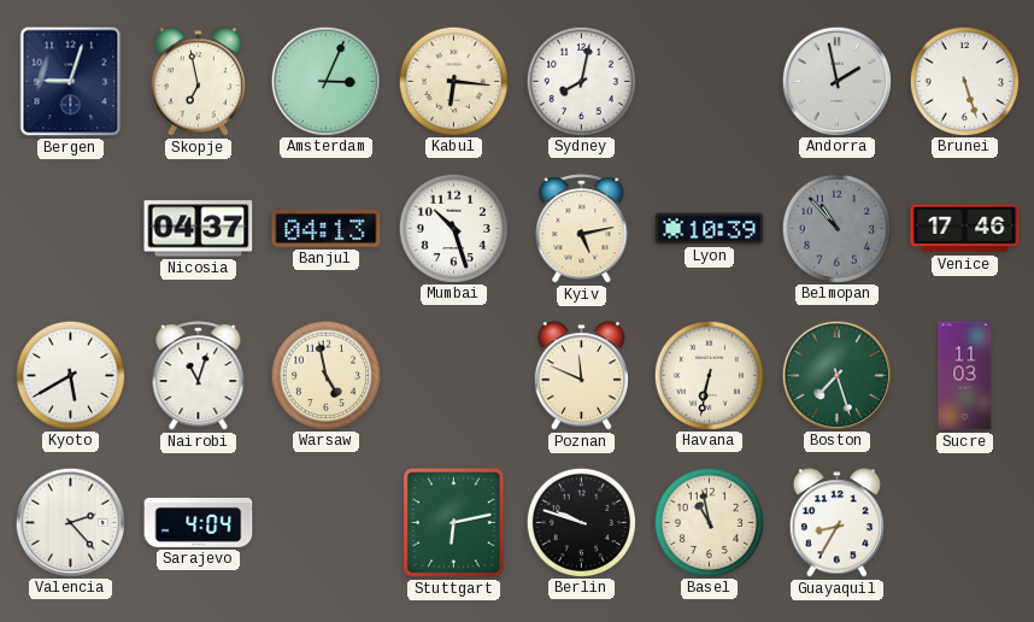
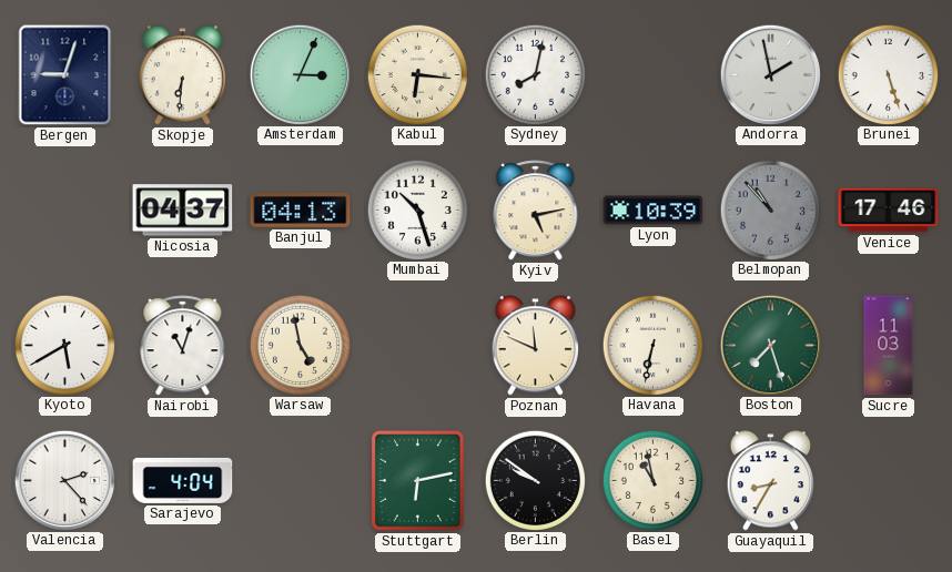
Skopje: 6:58 -> 6:31 (182, 75)
Berlin: 9:48 -> 9:51 (535, 480)
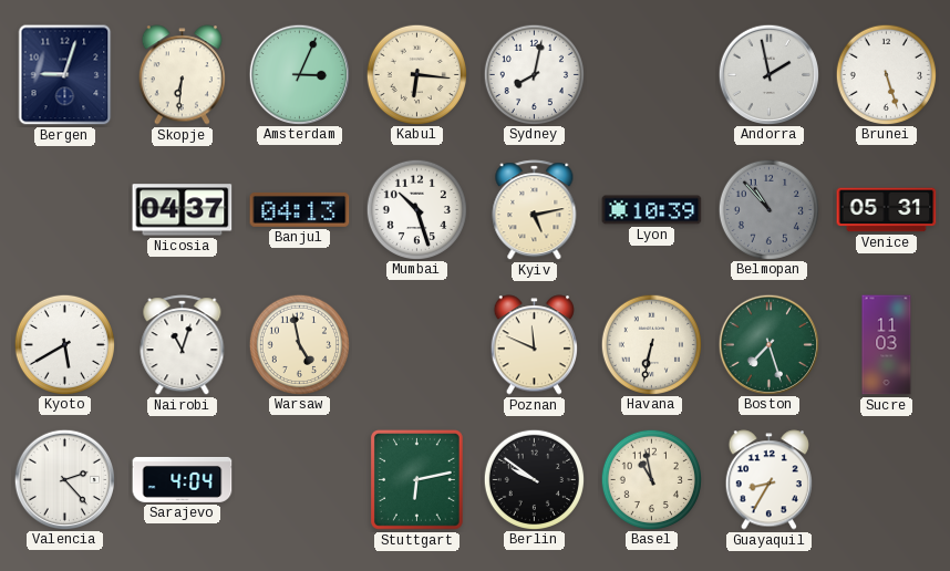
Venice: 17:46 -> 05:31 (887, 210)
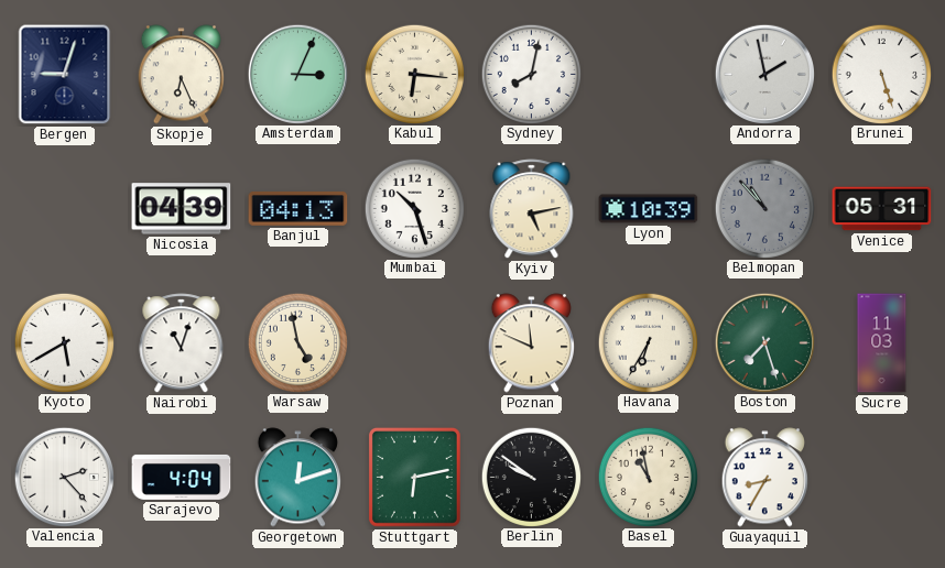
Skopje: 6:31 -> 6:26 (181, 75)
Nicosia: 04:37 -> 04:39 (182, 209)
Havana: 6:32 -> 6:35 (648, 342)
Georgetown: none -> 12:12 (297, 478)
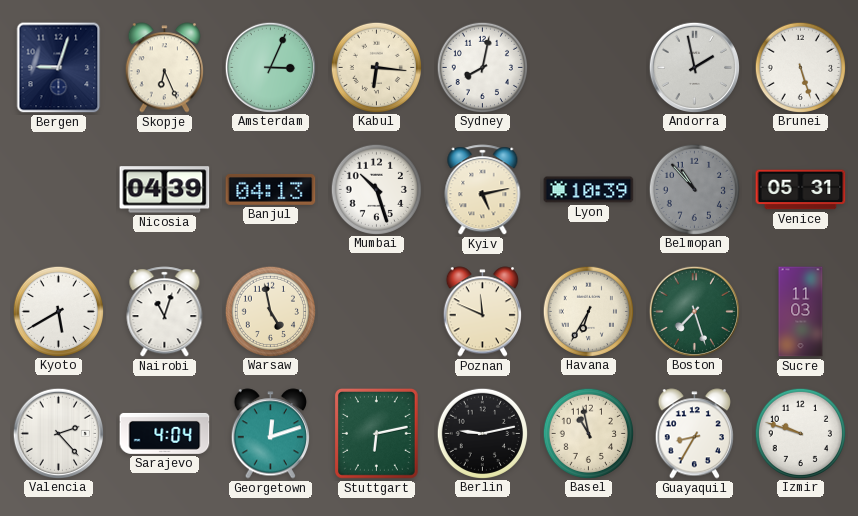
Berlin: 9:51 -> 9:13 (482, 433)
Izmir: none -> 9:48 (800, 433)
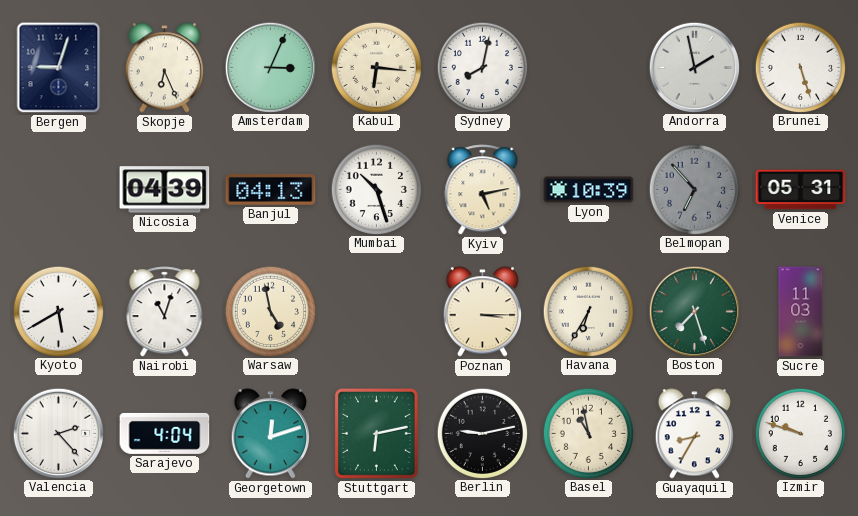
Belmopan: 10:53 -> 6:53 (694, 189)
Poznan: 11:49 -> 3:15 (482, 312)
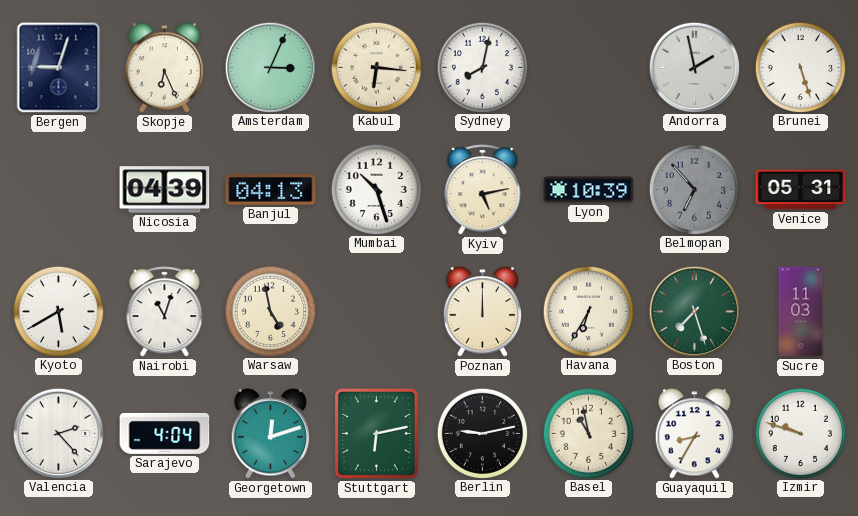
Poznan: 3:15 -> 12:00 (482, 312)
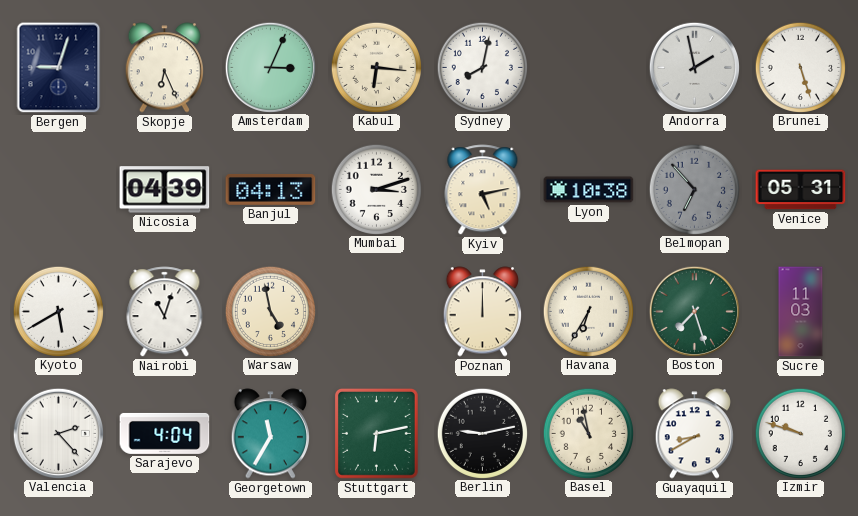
Mumbai: 10:27 -> 3:12 (376, 189)
Lyon: 10:39 -> 10:38 (589, 190)
Georgetown: 12:12 -> 11:35 (270, 434)
Guayaquil: 8:35 -> 8:40 (694, 434)
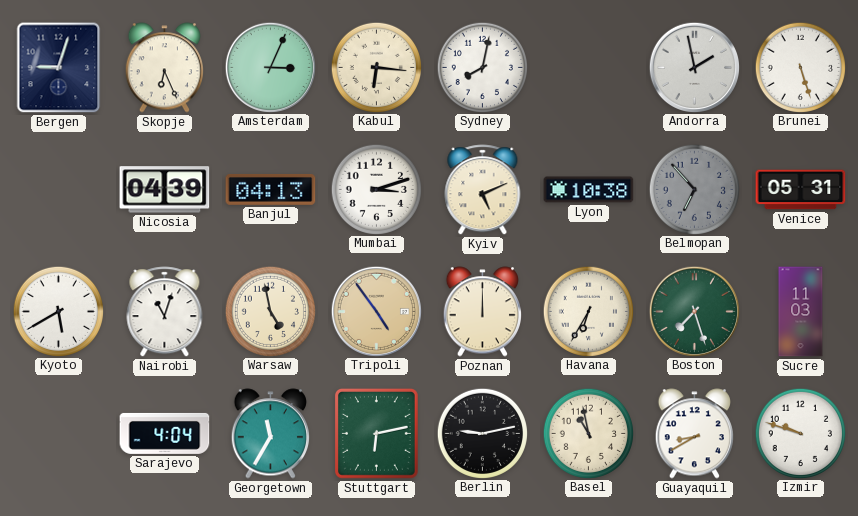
Kyiv: 5:13 -> 5:11 (483, 190)
Tripoli: none -> 4:54 (376, 311)
Valencia: 2:23 -> none (58, 433)
